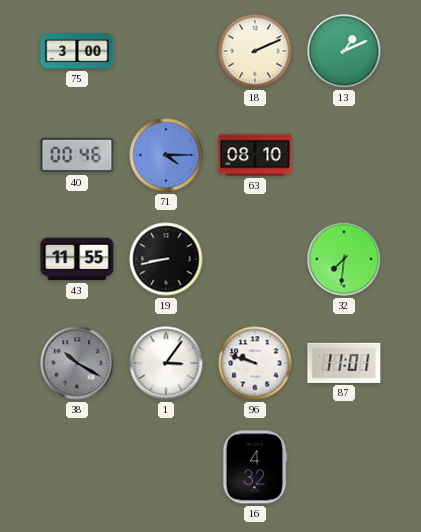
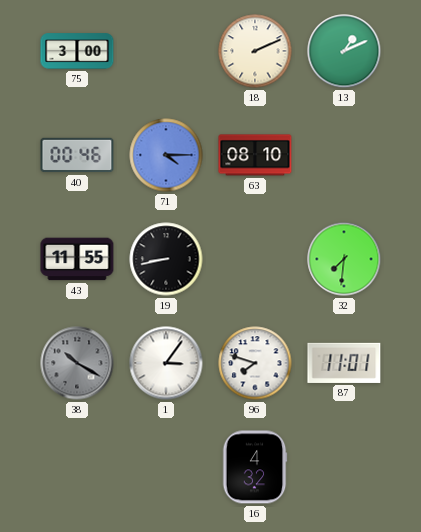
96: 9:48 -> 7:48 (255, 363)
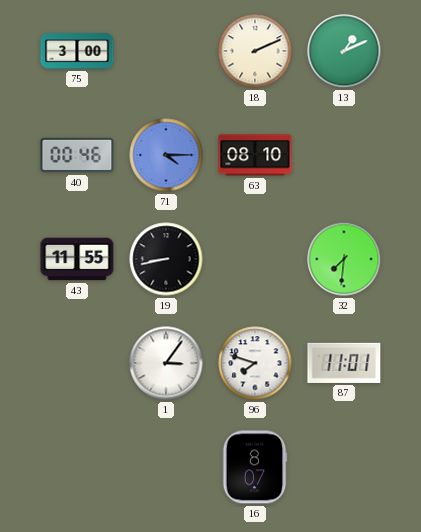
38: 10:20 -> none (77, 363)
16: 4:32 -> 8:07 (255, 467)
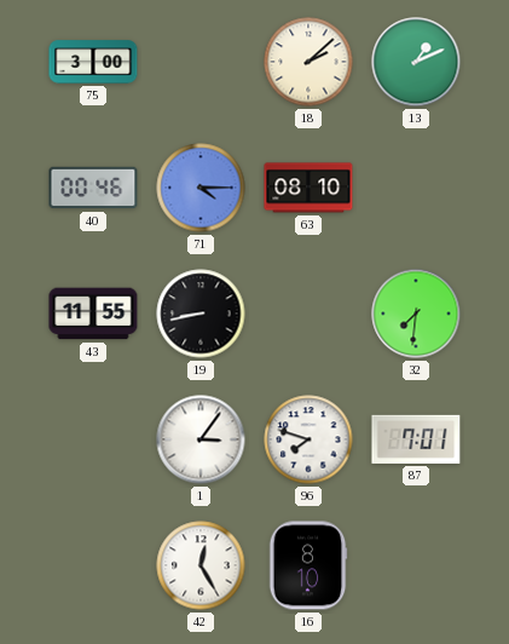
18: 2:11 -> 2:08 (308, 62)
87: 11:01 -> 7:01 (416, 439)
42: none -> 12:25 (201, 565)
16: 8:07 -> 8:10 (308, 565)
